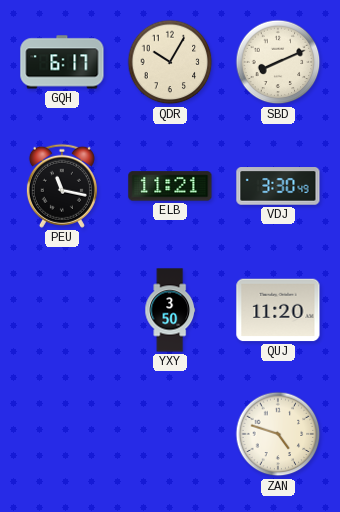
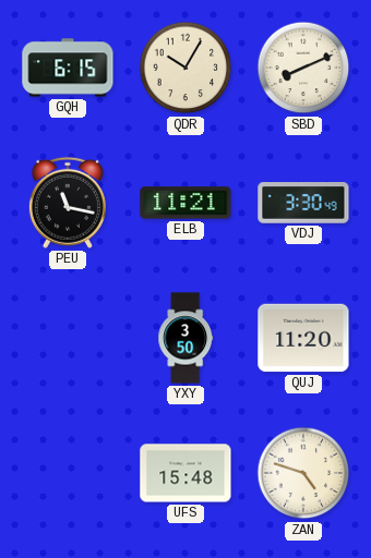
GQH: 6:17 -> 6:15 (68, 68)
UFS: none -> 15:48 (185, 473)
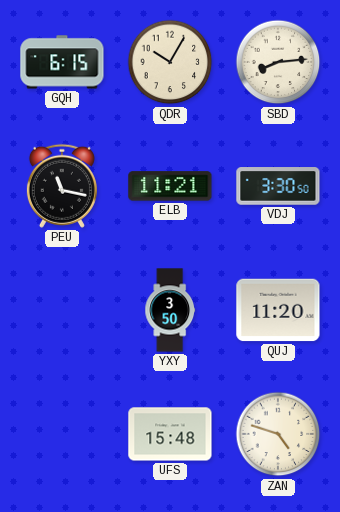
SBD: 8:11 -> 8:14 (278, 62)
VDJ: 3:30:49 -> 3:30:50 (278, 186)
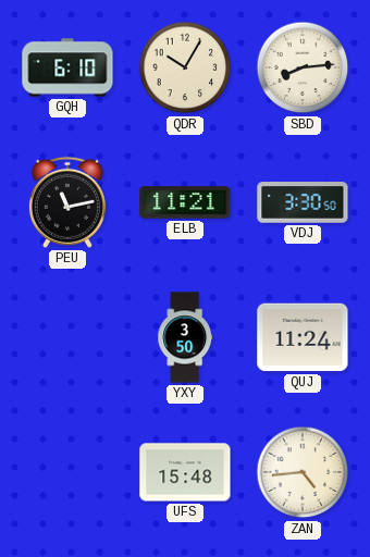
GQH: 6:15 -> 6:10 (67, 67)
PEU: 11:17 -> 11:13 (67, 202)
QUJ: 11:20 -> 11:24 (303, 337)
ZAN: 4:48 -> 4:44 (303, 472)
